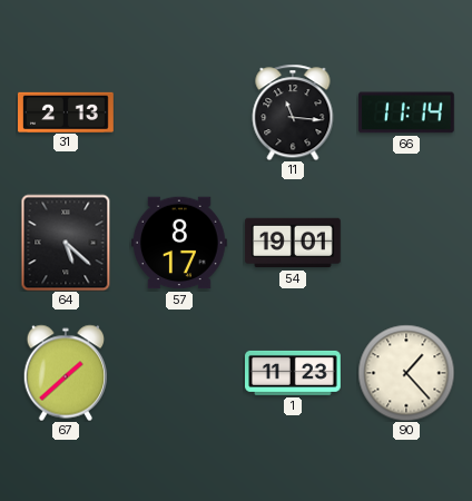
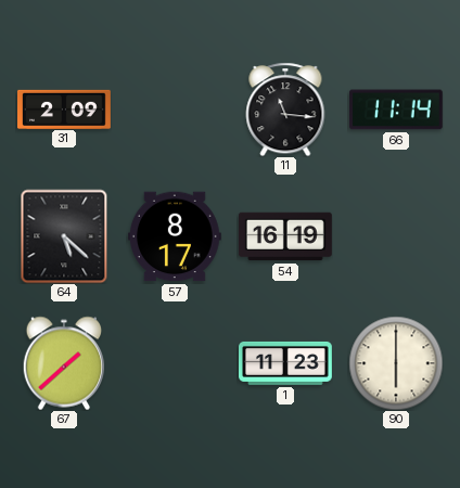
31: 2:13 -> 2:09 (65, 108)
54: 19:01 -> 16:19 (285, 236)
90: 1:23 -> 6:00 (396, 363)
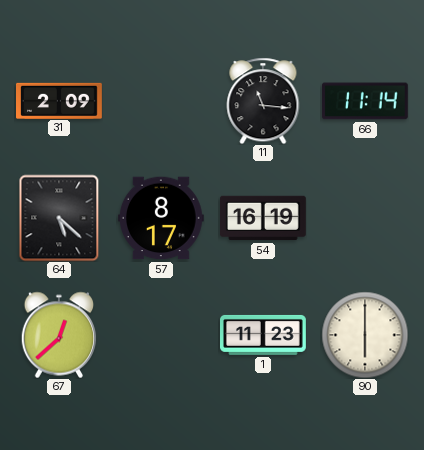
67: 1:38 -> 12:38 (59, 335)
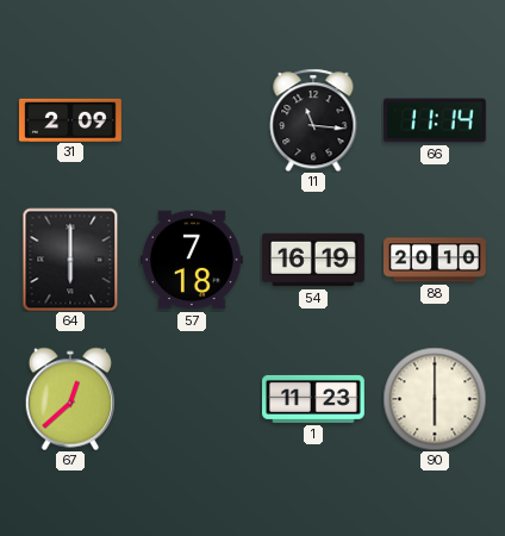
64: 5:22 -> 6:00 (70, 260)
57: 8:17 -> 7:18 (192, 260)
88: none -> 20:10 (436, 260)
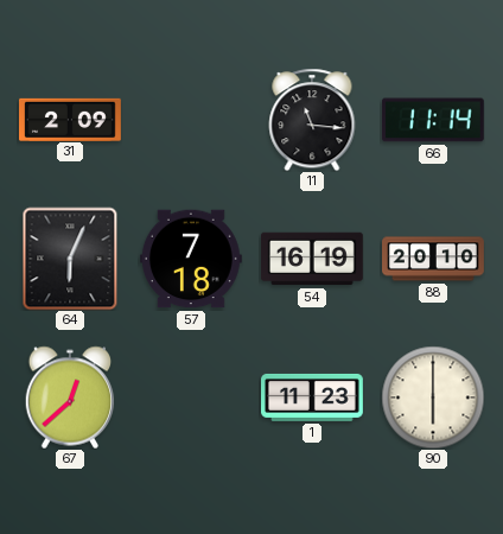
64: 6:00 -> 6:04 (70, 259)
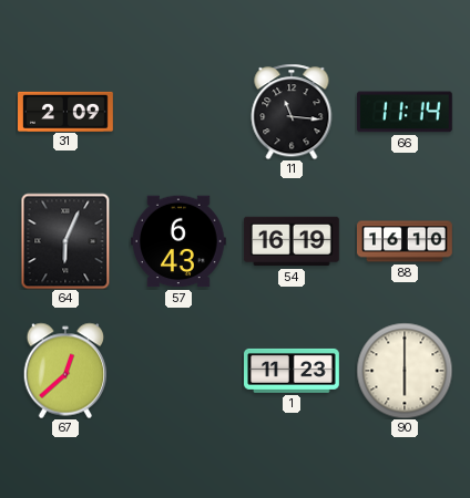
57: 7:18 -> 6:43 (178, 241)
88: 20:10 -> 16:10 (406, 241)
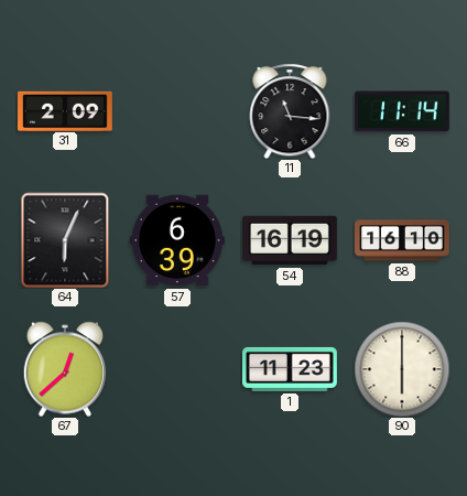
57: 6:43 -> 6:39 (177, 240)
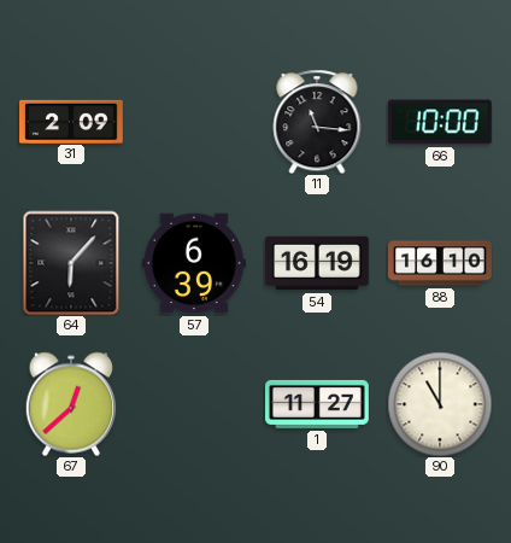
66: 11:14 -> 10:00 (440, 122)
64: 6:04 -> 6:07 (71, 263)
1: 11:23 -> 11:27 (318, 404)
90: 6:00 -> 11:00 (440, 404)
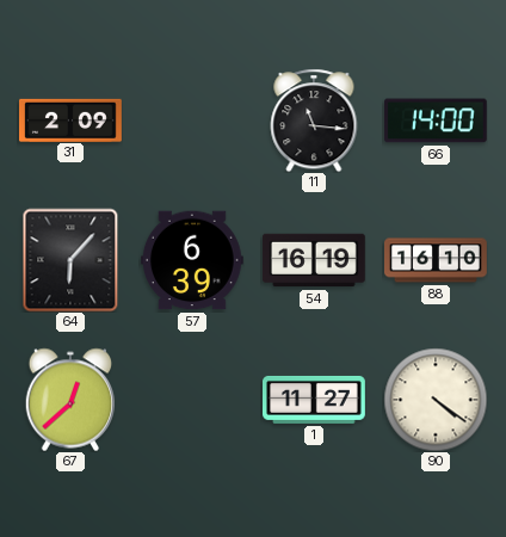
66: 10:00 -> 14:00 (436, 121)
90: 11:00 -> 4:21 (436, 400)
